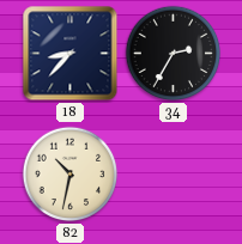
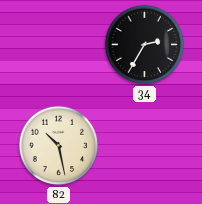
18: 8:37 -> none (71, 54)
82: 10:32 -> 10:28 (59, 146)
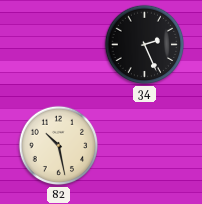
34: 2:35 -> 2:26 (145, 45)
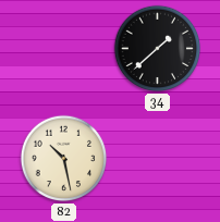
34: 2:26 -> 1:38 (158, 49)
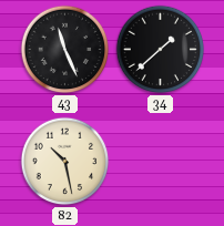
43: none -> 11:26 (65, 50)
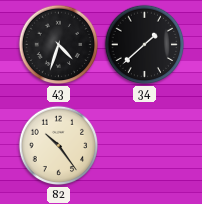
43: 11:26 -> 4:33 (59, 45)
82: 10:28 -> 10:24 (59, 146)
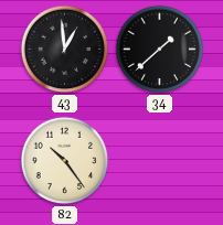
43: 4:33 -> 12:59 (65, 50)
